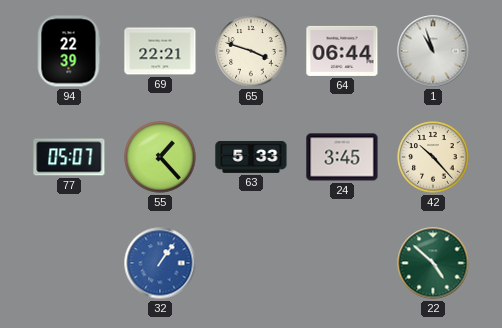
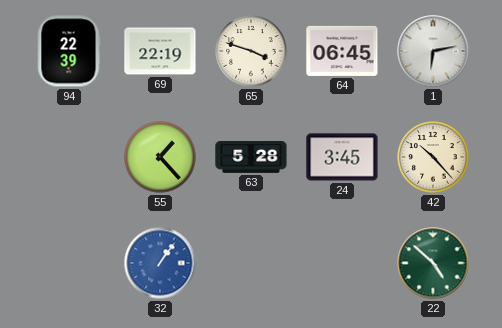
69: 22:21 -> 22:19 (160, 51)
64: 06:44 -> 06:45 (342, 51)
1: 10:57 -> 6:13 (433, 51)
77: 05:07 -> none (69, 157)
63: 5:33 -> 5:28 (251, 157)
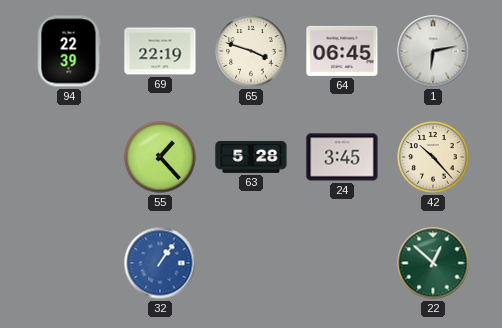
22: 4:52 -> 12:52 (433, 263)
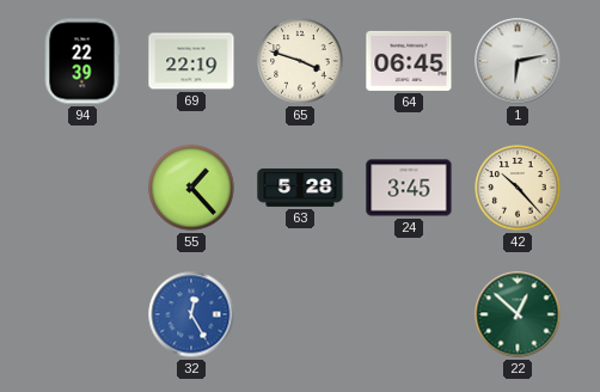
32: 1:06 -> 12:25 (191, 314)
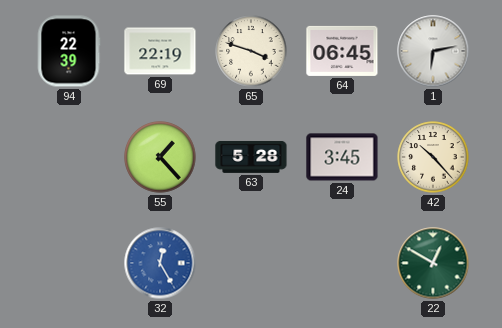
22: 12:52 -> 12:50 (433, 263)
